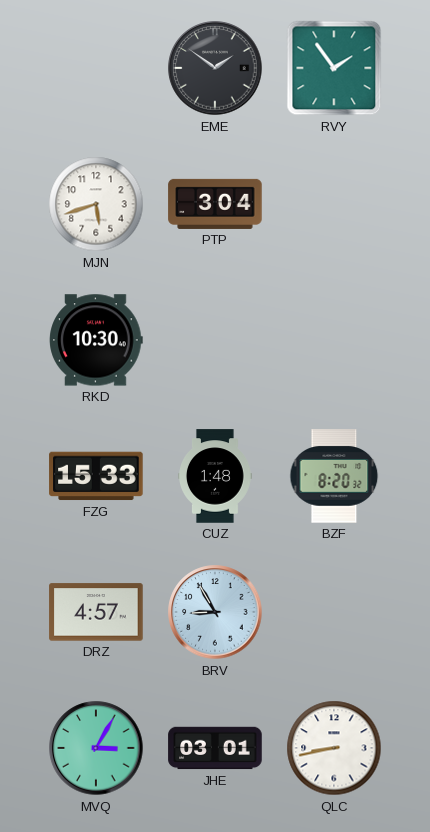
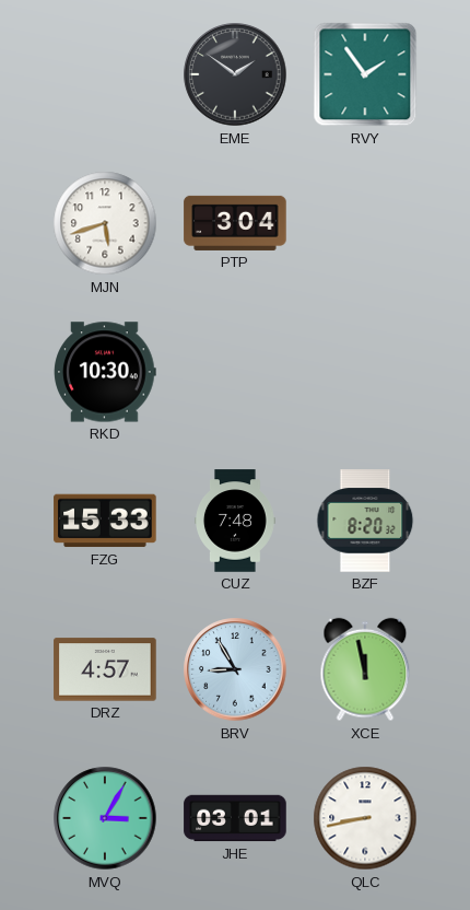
CUZ: 1:48 -> 7:48 (236, 521)
XCE: none -> 11:58 (365, 669)
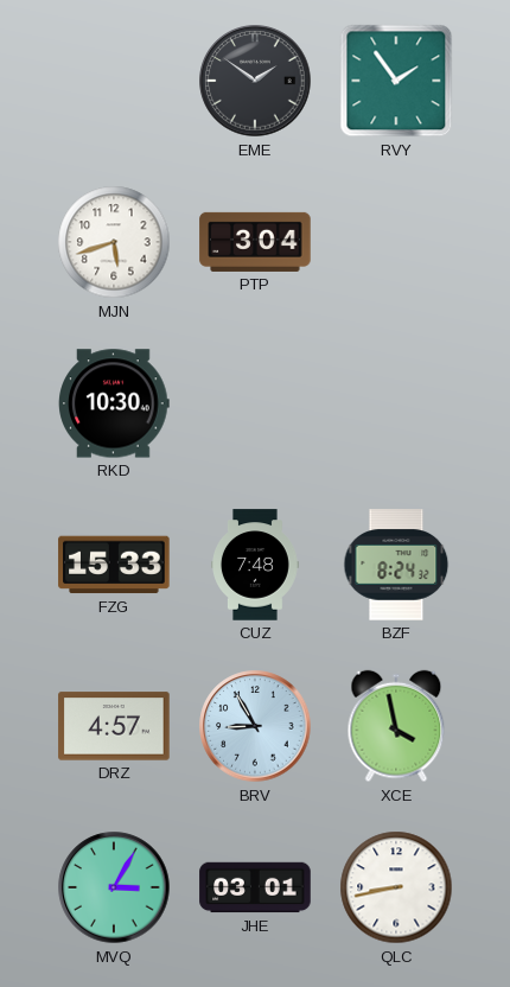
BZF: 8:20 -> 8:24 (396, 565)
XCE: 11:58 -> 3:58 (396, 726)
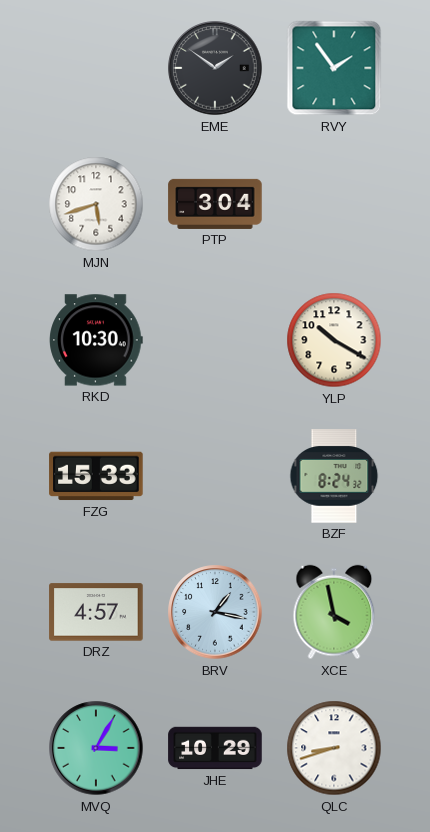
YLP: none -> 10:20 (334, 340)
CUZ: 7:48 -> none (256, 565)
BRV: 8:55 -> 1:17 (215, 612)
JHE: 03:01 -> 10:29 (215, 748)
QLC: 8:43 -> 8:42 (334, 748)
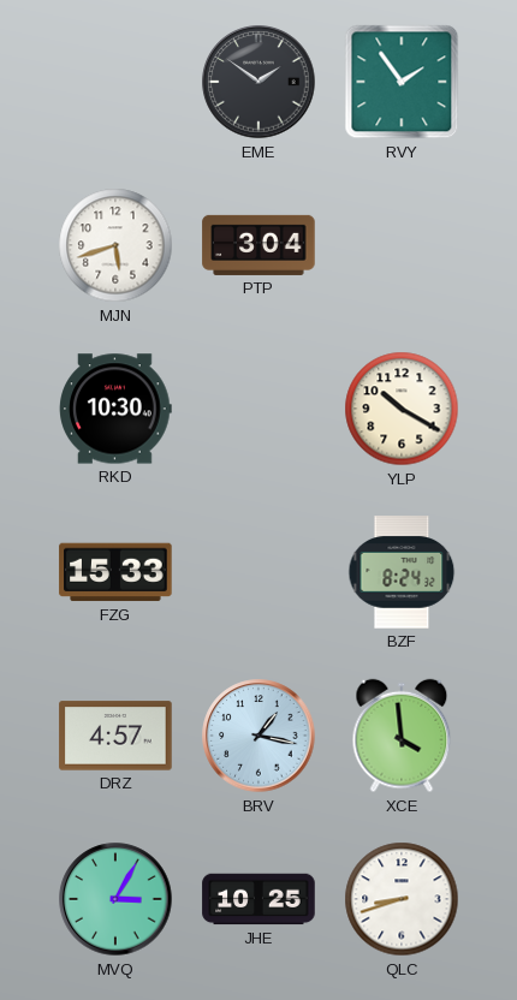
XCE: 3:58 -> 3:59 (402, 736)
JHE: 10:29 -> 10:25 (258, 899)
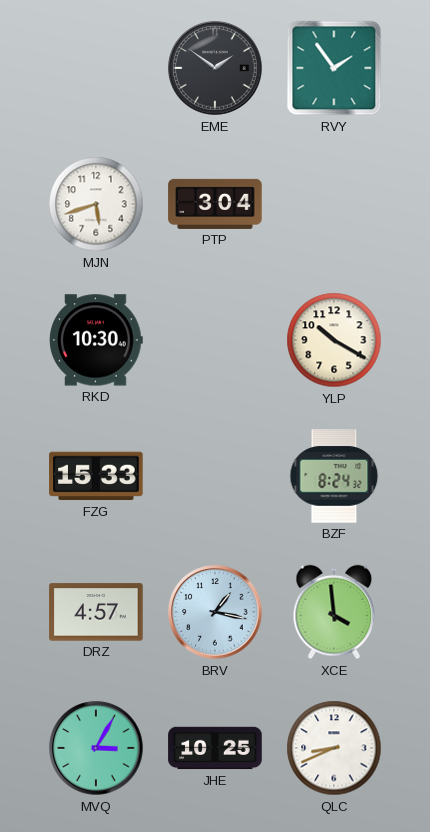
QLC: 8:42 -> 8:41 (334, 748)
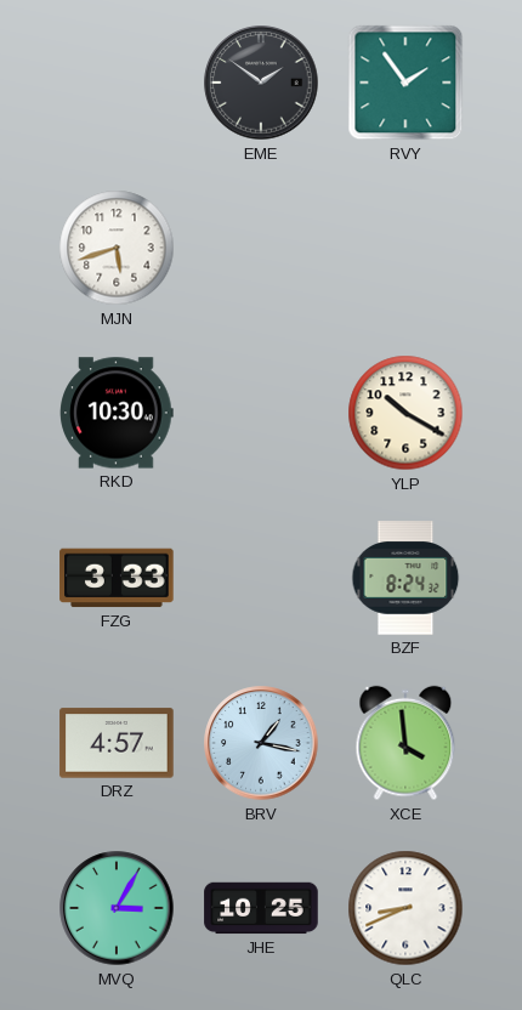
PTP: 3:04 -> none (215, 204)
FZG: 15:33 -> 3:33 (117, 578)
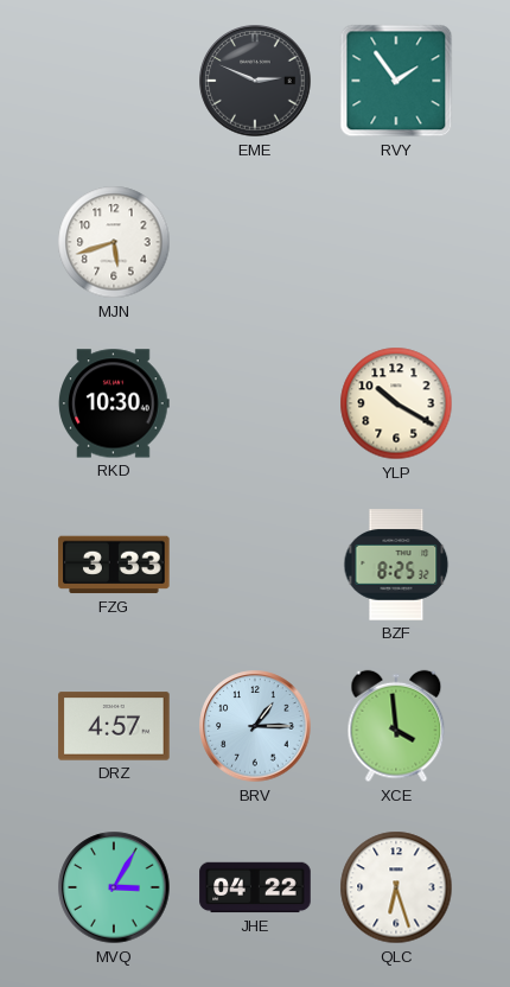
EME: 1:51 -> 2:49 (255, 81)
BZF: 8:24 -> 8:25 (396, 565)
BRV: 1:17 -> 1:15 (255, 726)
JHE: 10:25 -> 04:22 (255, 887)
QLC: 8:41 -> 6:27 (396, 887)
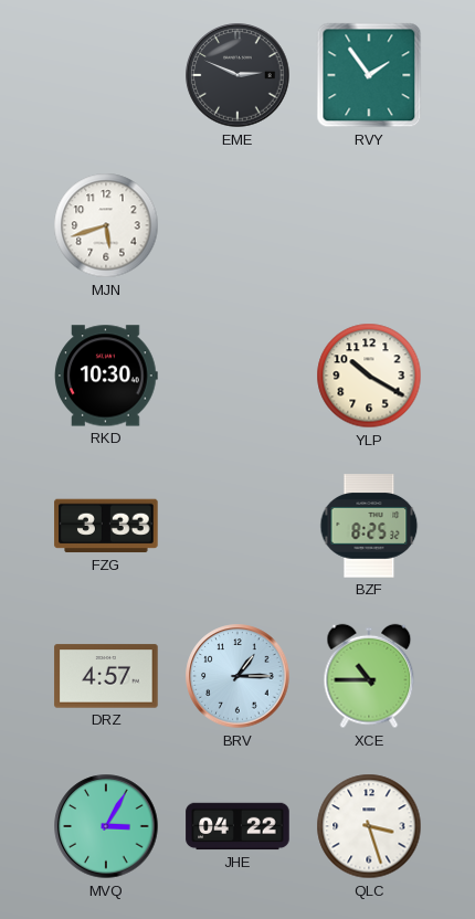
XCE: 3:59 -> 10:45 (369, 676)
QLC: 6:27 -> 3:27 (369, 826)
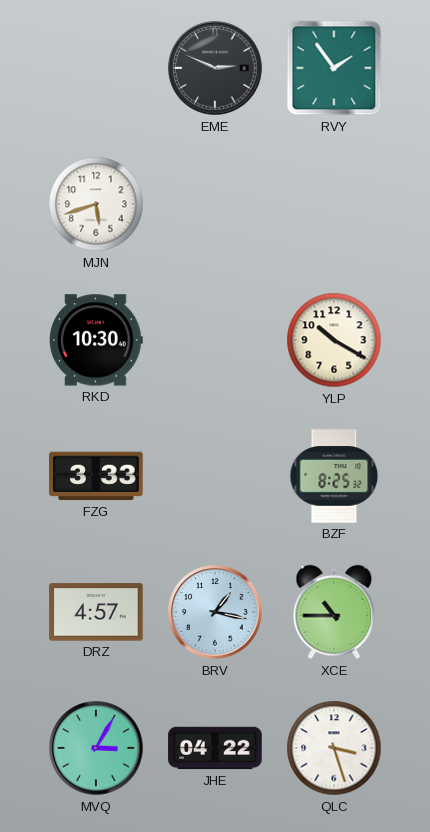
BRV: 1:15 -> 1:17 (215, 612)
